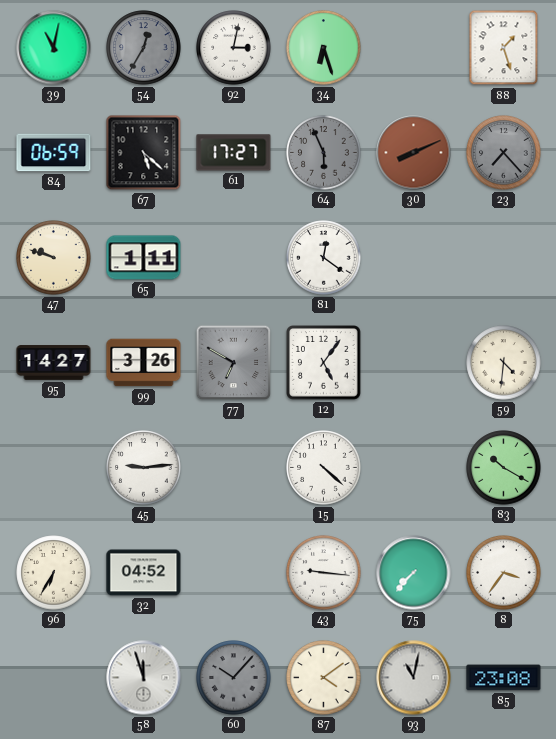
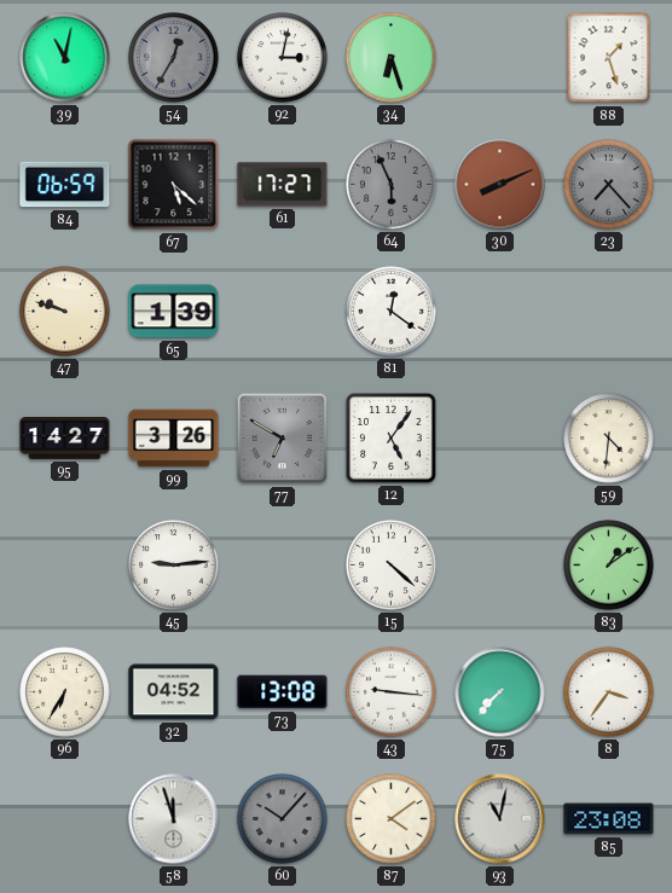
65: 1:11 -> 1:39 (174, 312)
83: 10:20 -> 1:09 (609, 566)
73: none -> 13:08 (283, 692)
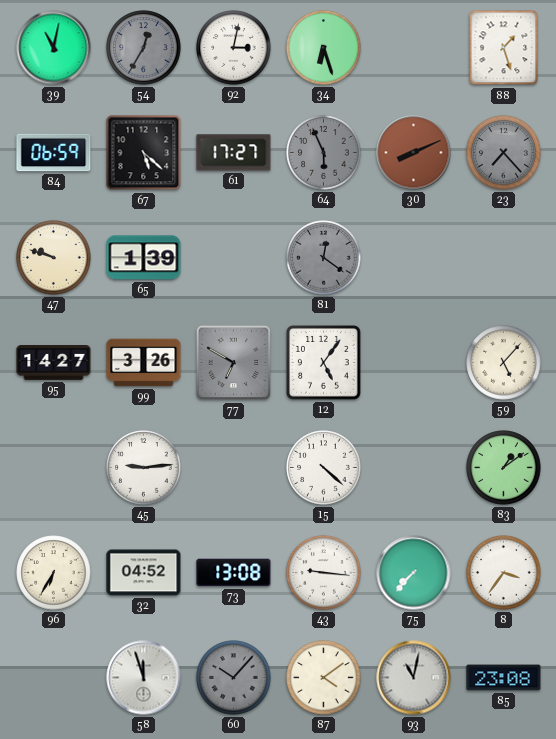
81 dial: white -> grey (324, 258)
59: 4:31 -> 5:07 (504, 363)
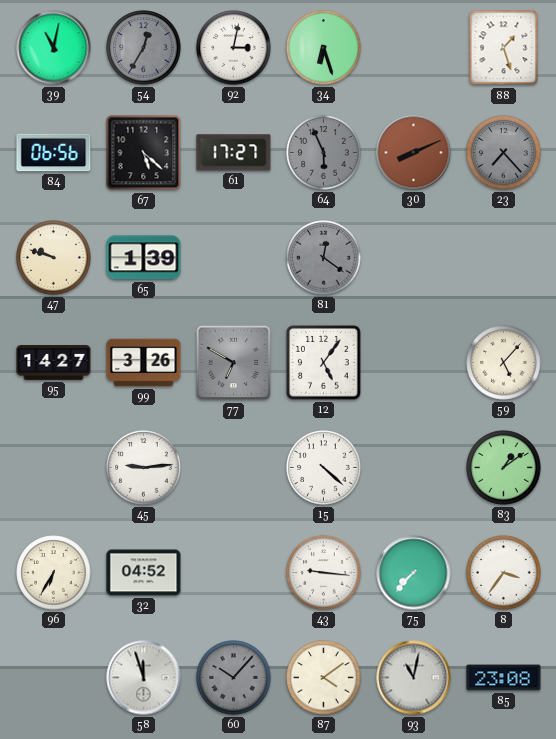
84: 06:59 -> 06:56 (54, 153)
73: 13:08 -> none (234, 573)
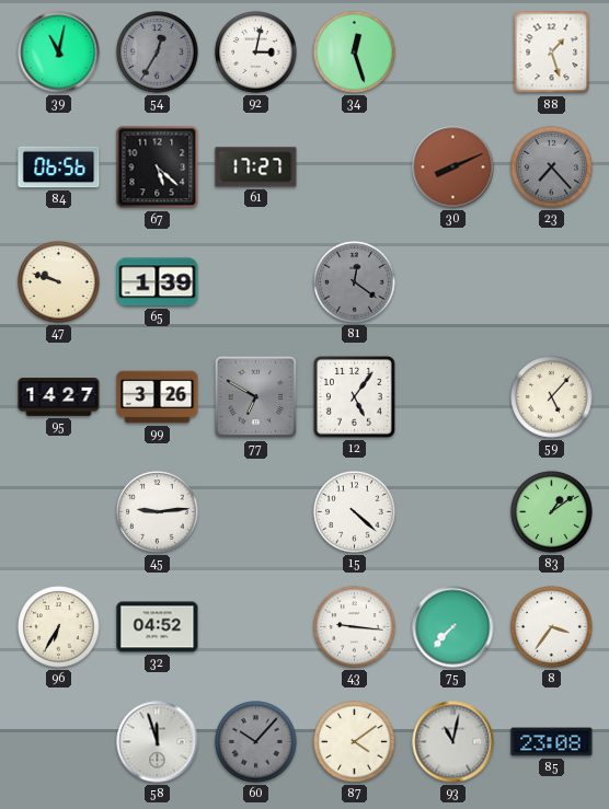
34: 6:27 -> 12:27 (355, 53)
64: 5:56 -> none (324, 153)
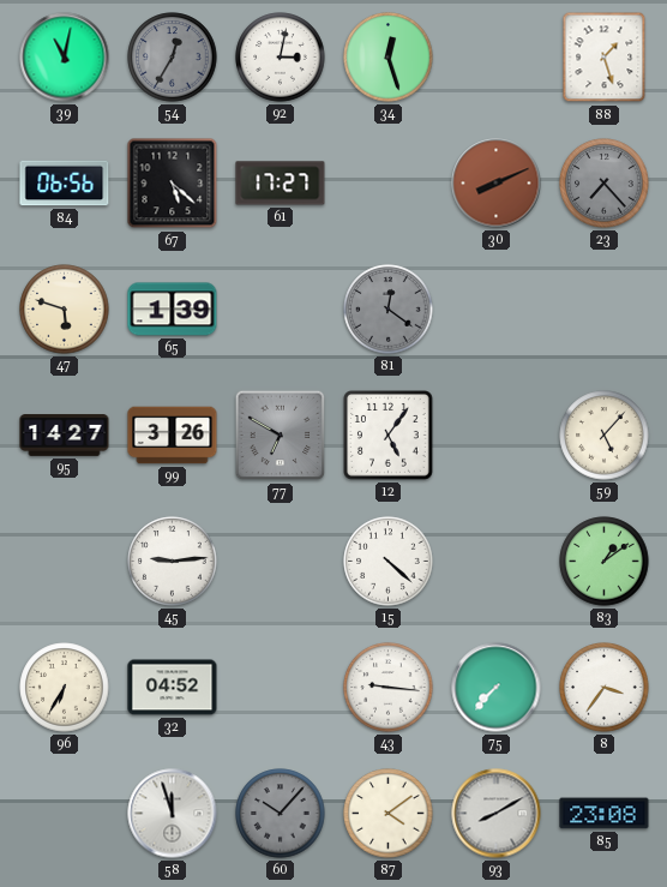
47: 9:48 -> 5:48 (65, 310)
93: 11:02 -> 8:10 (497, 814)
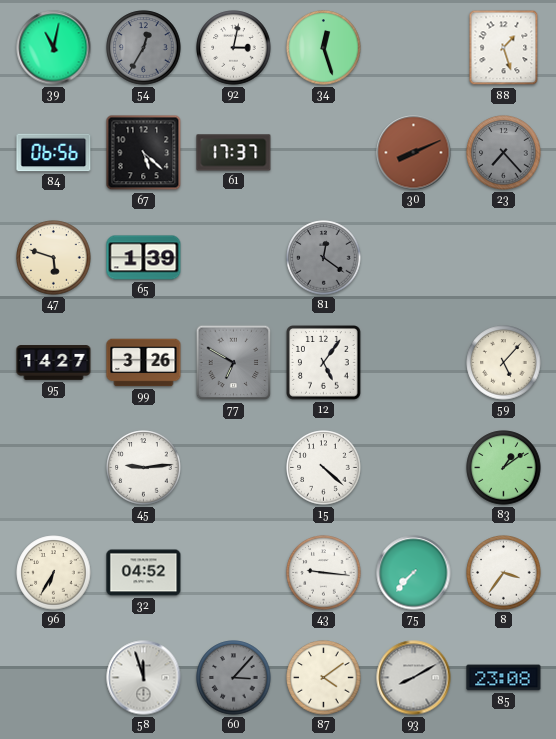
61: 17:27 -> 17:37 (234, 153)
60: 10:07 -> 3:07 (234, 678)
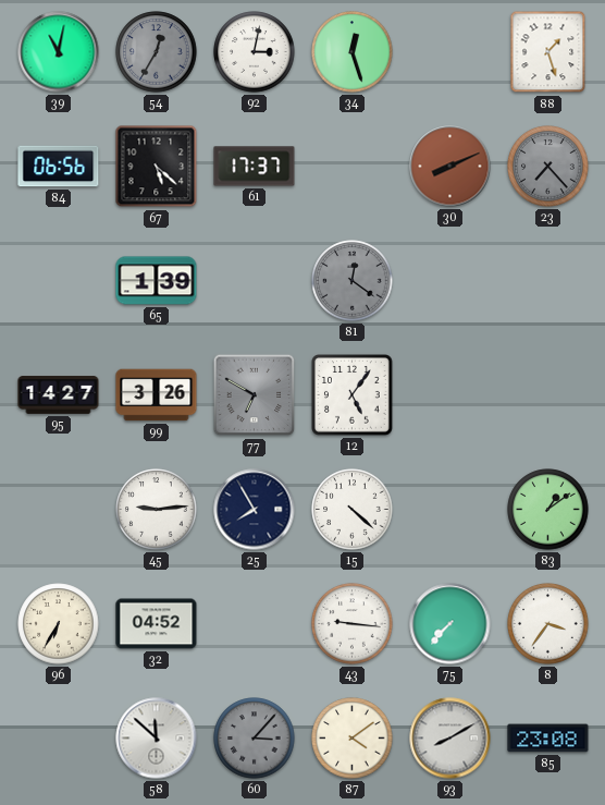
47: 5:48 -> none (54, 258)
59: 5:07 -> none (504, 363)
25: none -> 7:55 (255, 510)
58: 11:57 -> 11:52 (157, 739)
